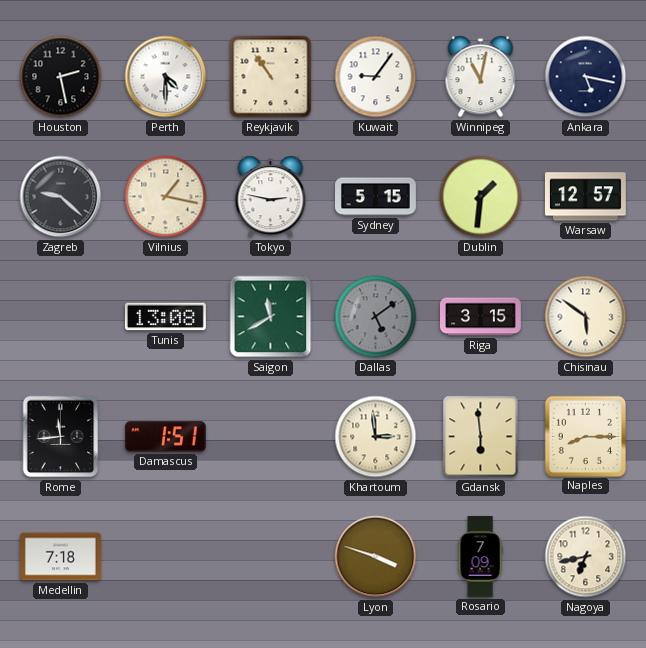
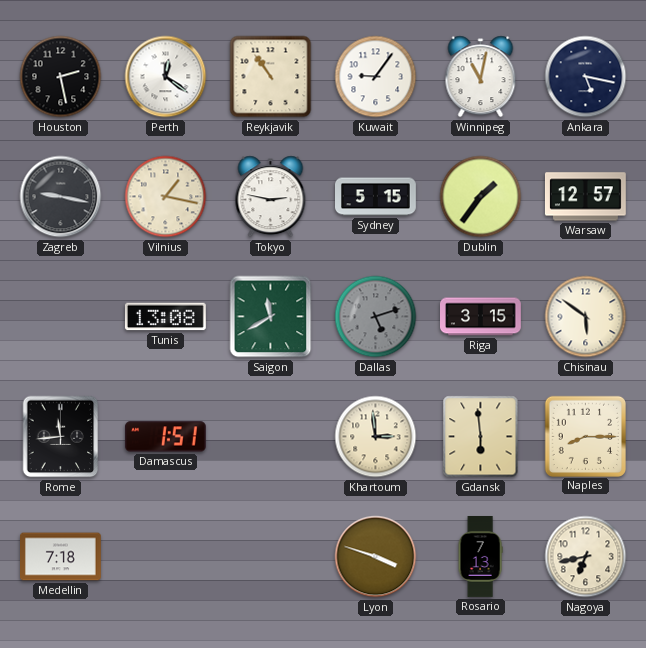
Perth: 4:30 -> 12:21 (166, 77)
Zagreb: 9:22 -> 9:17 (61, 197)
Dublin: 1:31 -> 1:36 (481, 197)
Dallas: 5:09 -> 5:12 (376, 317)
Rosario: 7:09 -> 7:13 (480, 557)
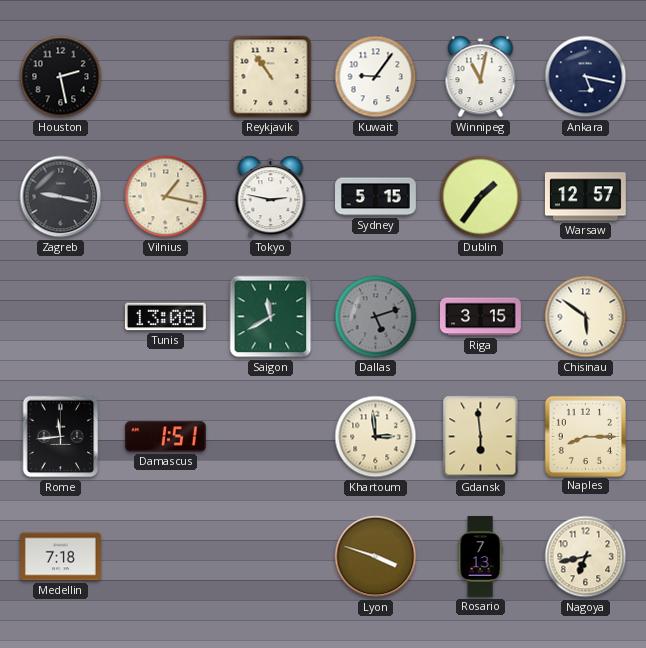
Perth: 12:21 -> none (166, 77)
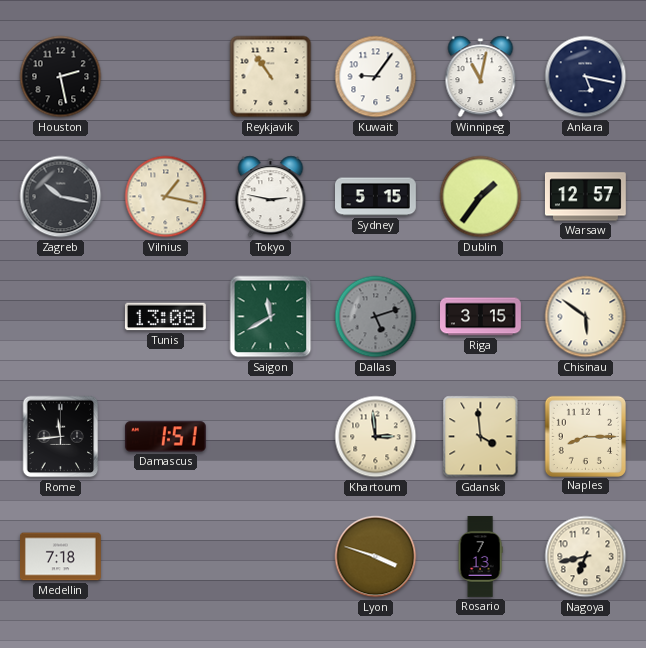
Zagreb: 9:17 -> 10:17 (61, 197)
Gdansk: 5:59 -> 3:59 (481, 437)
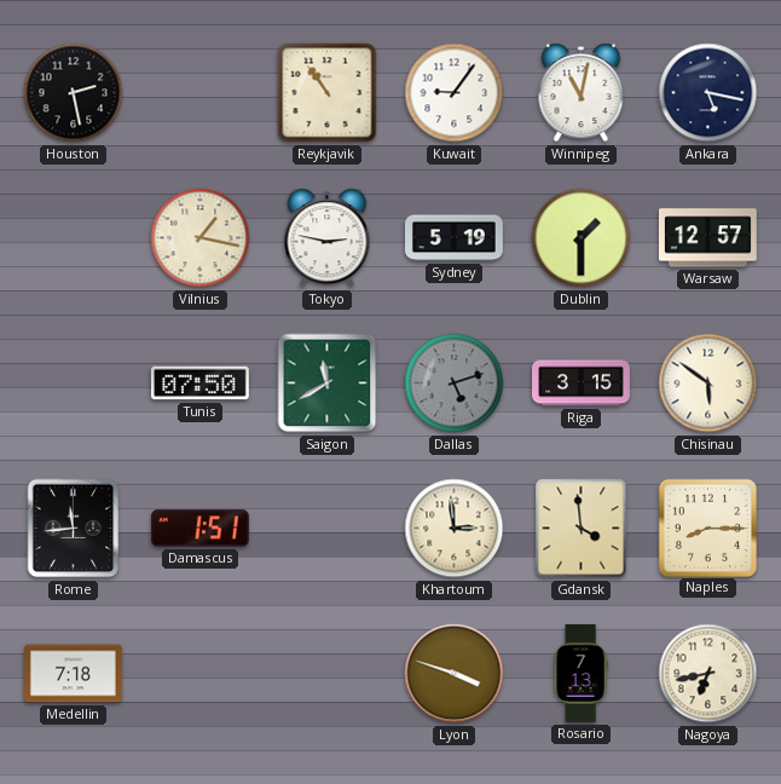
Zagreb: 10:17 -> none (61, 197)
Sydney: 5:15 -> 5:19 (455, 238)
Dublin: 1:36 -> 1:30 (582, 238)
Tunis: 13:08 -> 07:50 (199, 384)
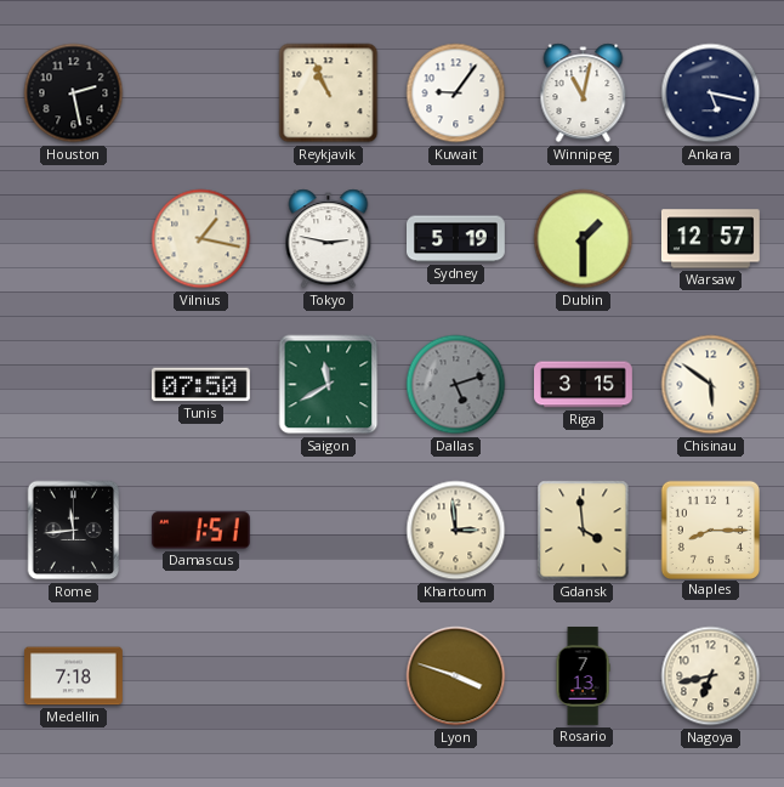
Reykjavik: 10:54 -> 10:56 (329, 94)
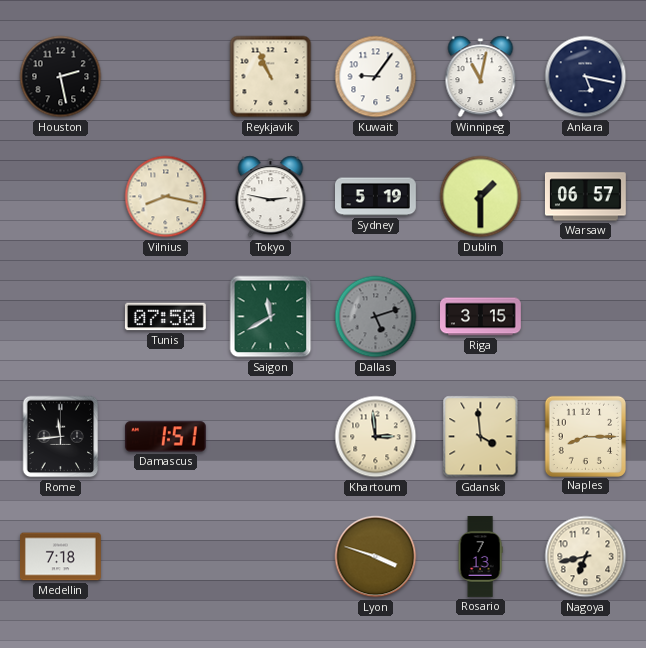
Vilnius: 1:17 -> 8:17 (166, 197)
Warsaw: 12:57 -> 06:57 (585, 197)
Chisinau: 5:51 -> none (711, 385)
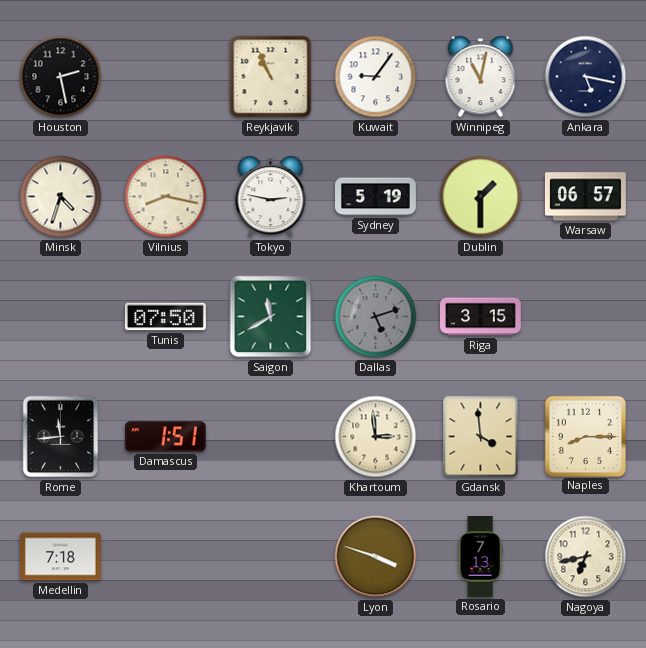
Minsk: none -> 4:33 (61, 197)
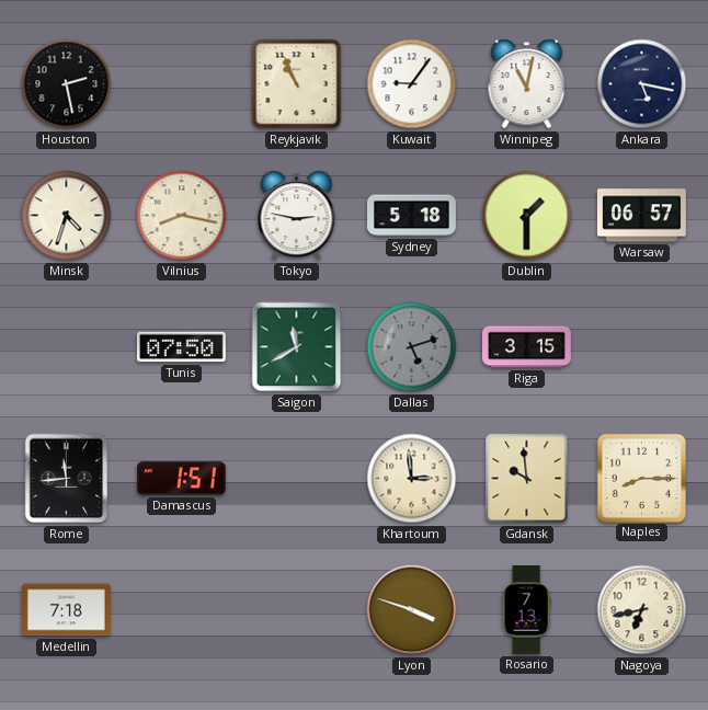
Sydney: 5:19 -> 5:18 (412, 216)
Gdansk: 3:59 -> 9:59 (527, 479)
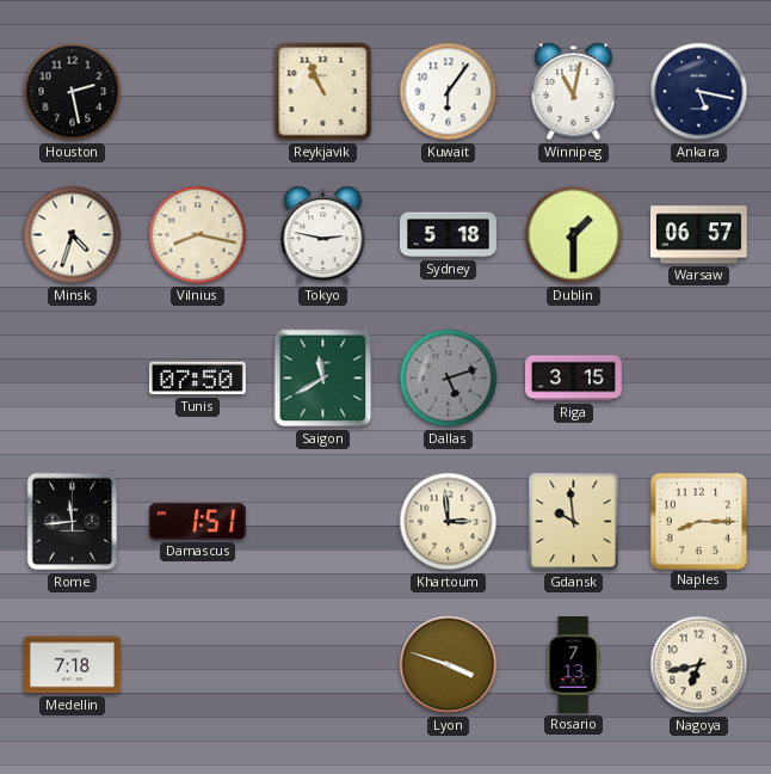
Kuwait: 9:06 -> 6:06 (449, 92)
